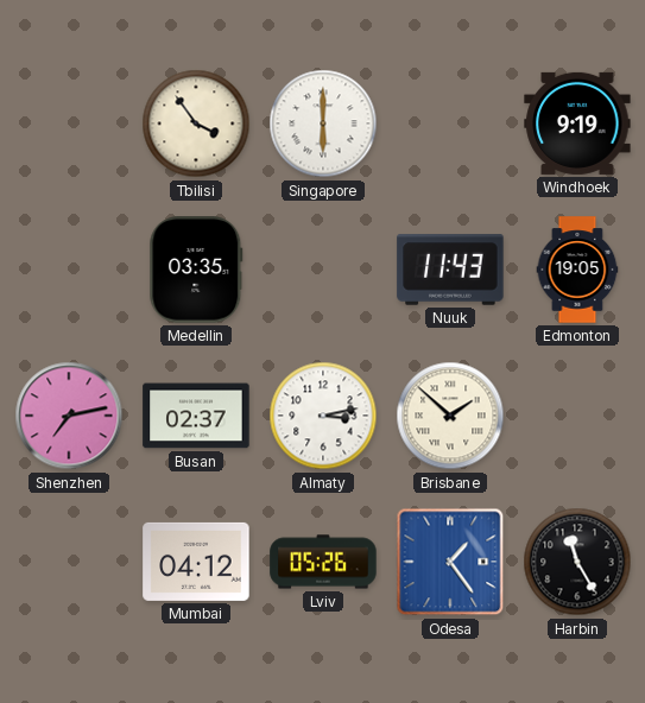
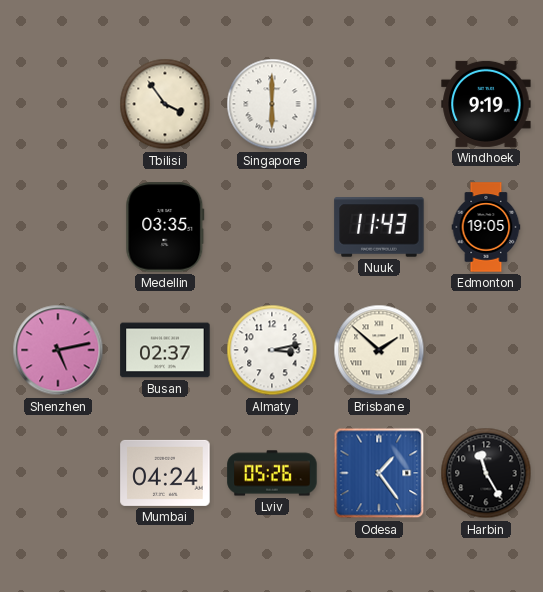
Shenzhen: 7:13 -> 5:13 (58, 350)
Mumbai: 04:12 -> 04:24 (165, 473)
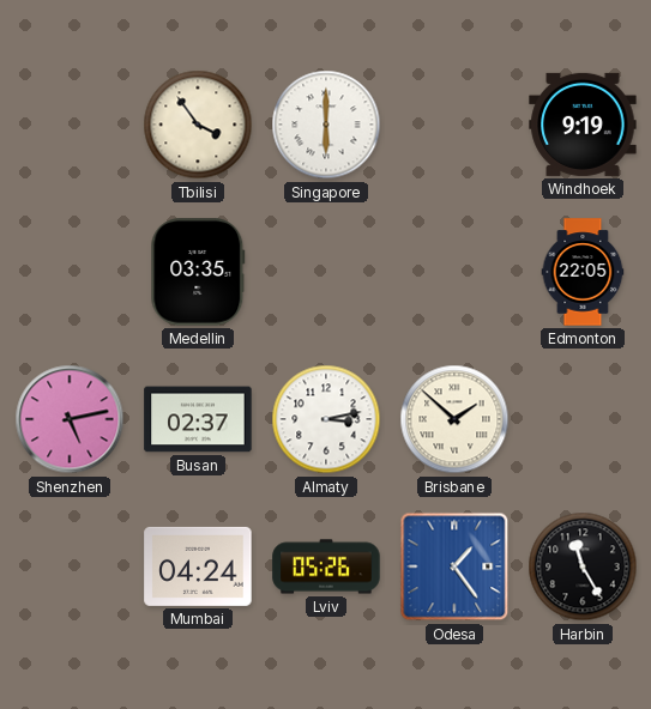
Nuuk: 11:43 -> none (379, 227)
Edmonton: 19:05 -> 22:05 (583, 272)
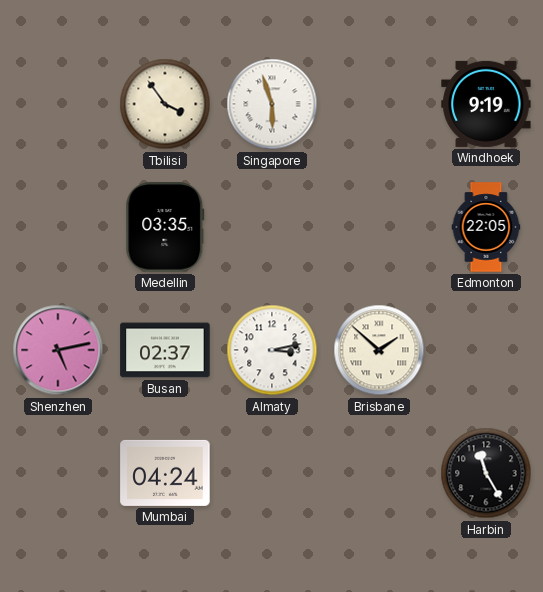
Singapore: 6:00 -> 5:57 (272, 104)
Lviv: 05:26 -> none (326, 566)
Odesa: 1:24 -> none (454, 566)
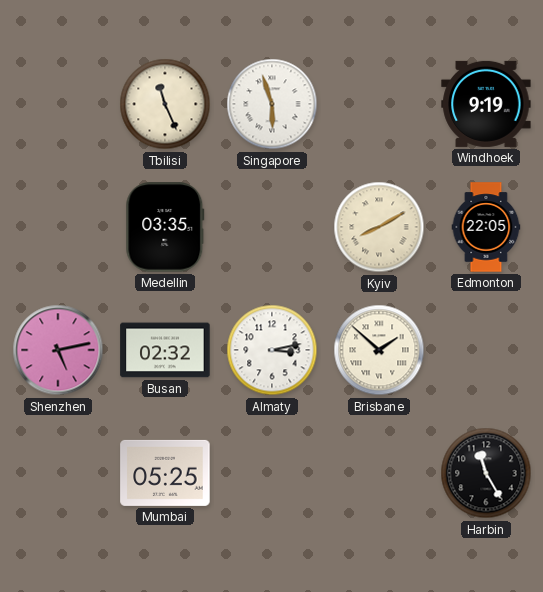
Tbilisi: 3:54 -> 11:26 (165, 104)
Kyiv: none -> 8:10 (379, 227)
Busan: 02:37 -> 02:32 (165, 350)
Mumbai: 04:24 -> 05:25 (165, 473)
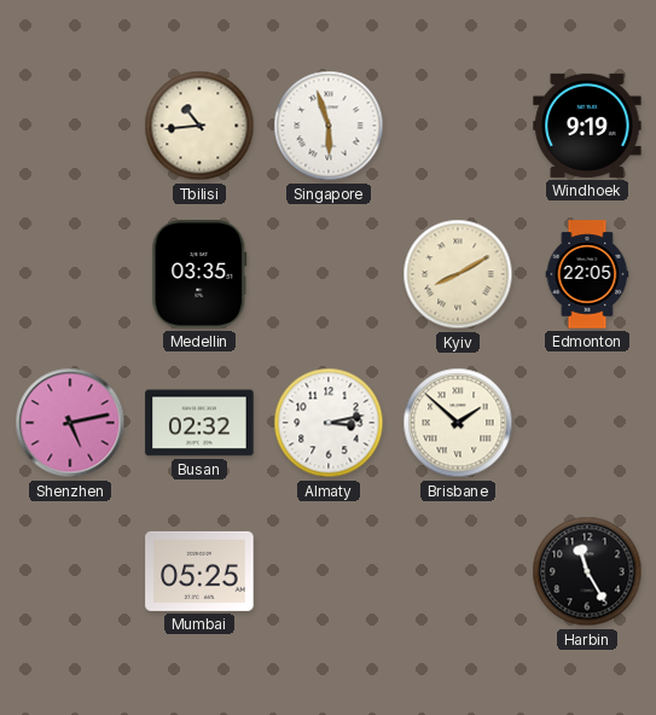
Tbilisi: 11:26 -> 10:44 (199, 126)
